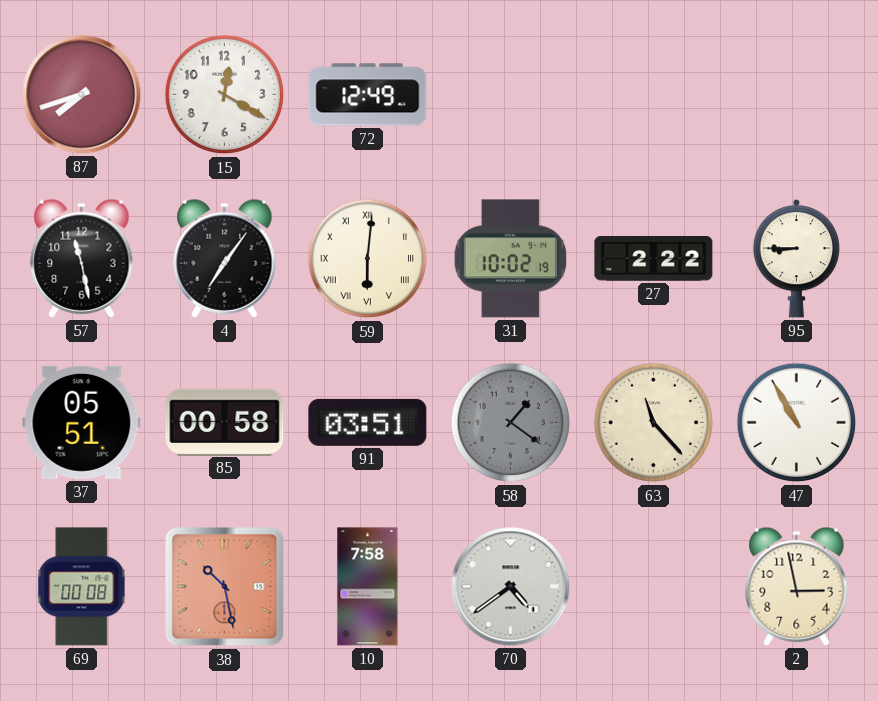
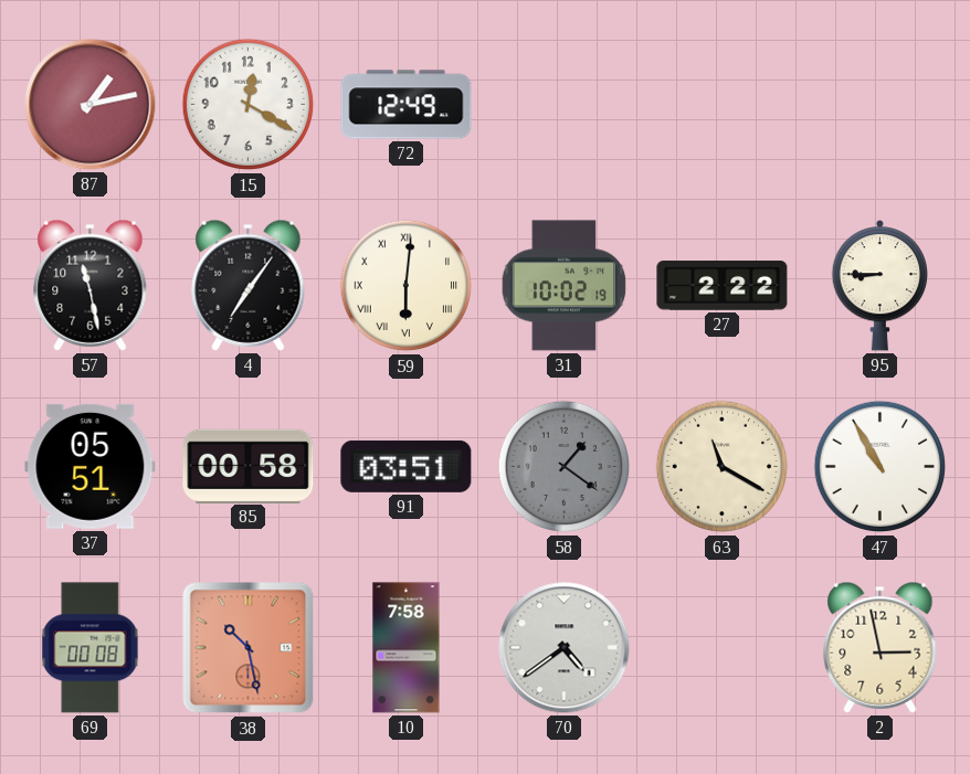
87: 7:42 -> 1:13 (91, 105)
63: 11:23 -> 11:20 (723, 467)
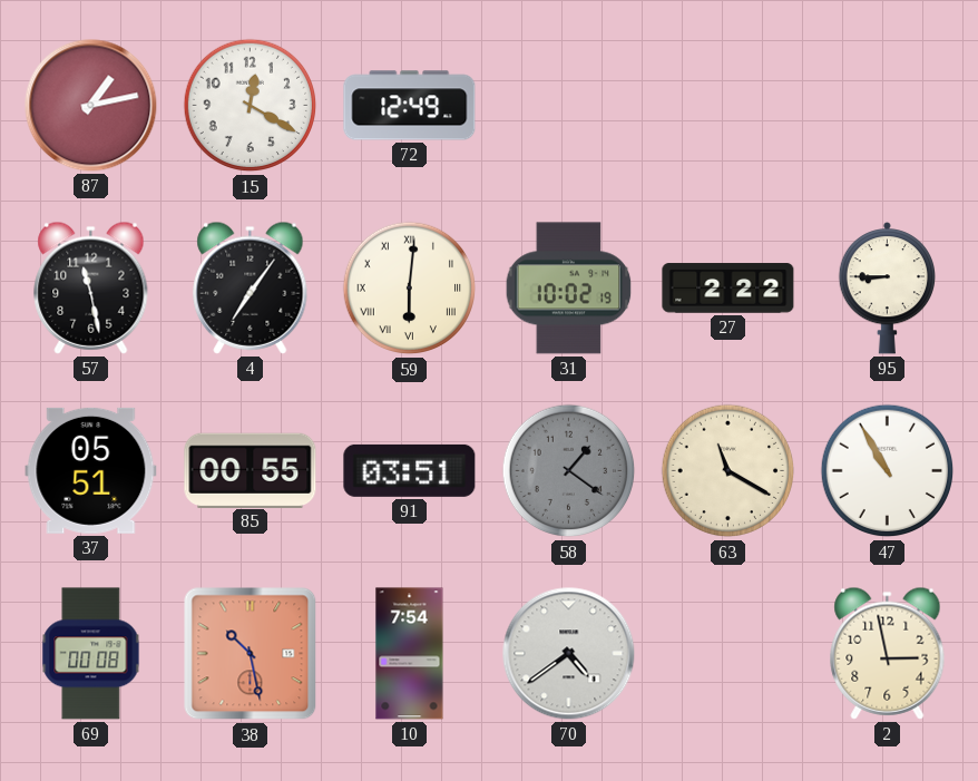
85: 00:58 -> 00:55 (251, 470)
10: 7:58 -> 7:54 (410, 654)
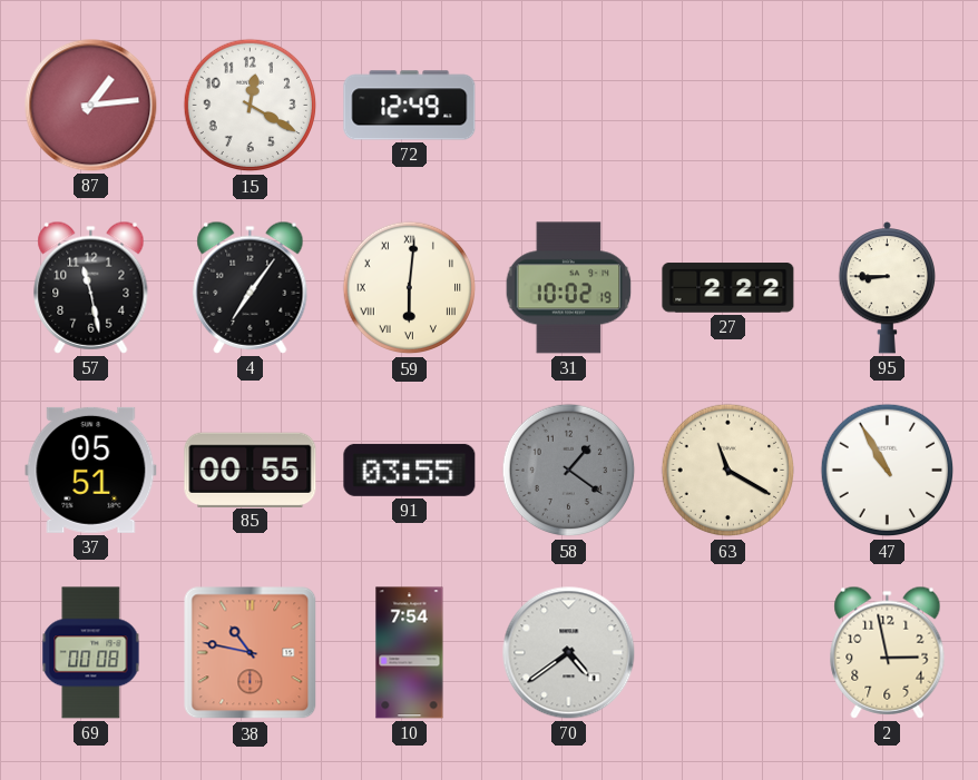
87: 1:13 -> 1:14 (91, 106)
91: 03:51 -> 03:55 (410, 470)
38: 10:28 -> 10:47 (251, 653)
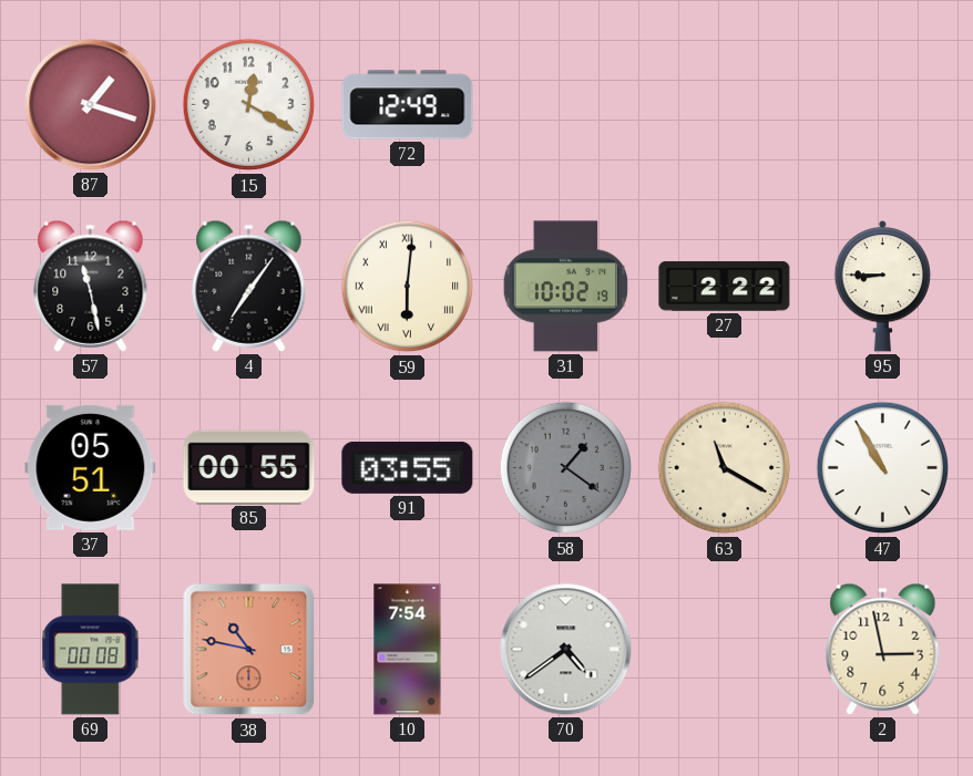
87: 1:14 -> 1:18 (91, 105)
